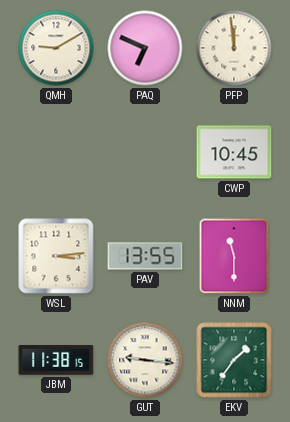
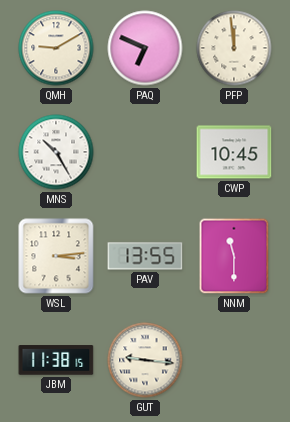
MNS: none -> 10:25 (56, 152)
EKV: 1:36 -> none (234, 360)
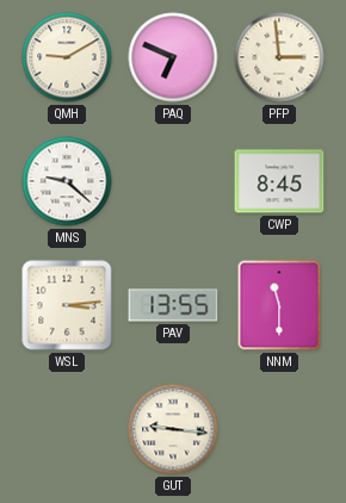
PFP: 11:59 -> 2:59 (279, 57)
MNS: 10:25 -> 9:22 (67, 181)
CWP: 10:45 -> 8:45 (279, 181)
JBM: 11:38 -> none (56, 360)
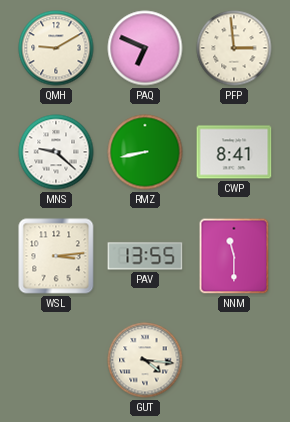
RMZ: none -> 8:43 (145, 152)
CWP: 8:45 -> 8:41 (234, 152)
GUT: 9:16 -> 4:16 (145, 360)
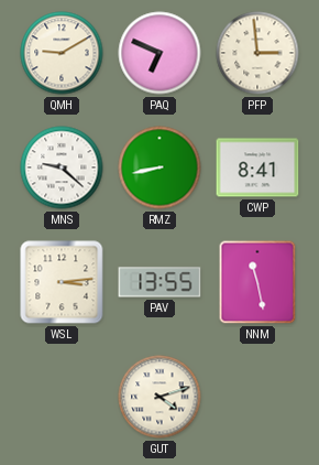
NNM: 11:30 -> 11:28 (257, 282)
GUT: 4:16 -> 4:12 (159, 397)
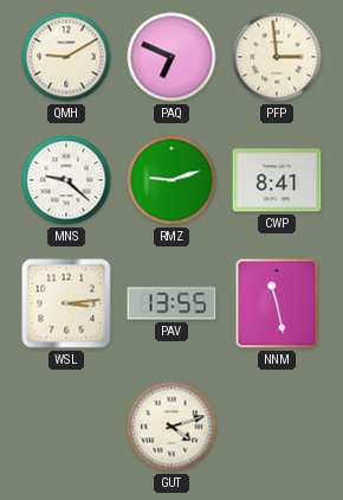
RMZ: 8:43 -> 9:12 (171, 180)
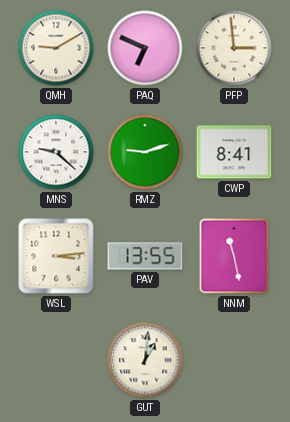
GUT: 4:12 -> 1:01 (145, 360)
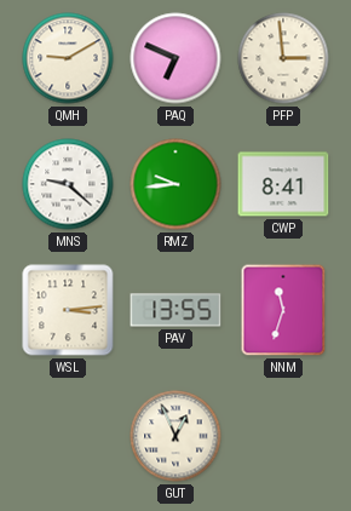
RMZ: 9:12 -> 9:44 (175, 184)
NNM: 11:28 -> 11:33 (283, 310)
GUT: 1:01 -> 12:56 (175, 436)
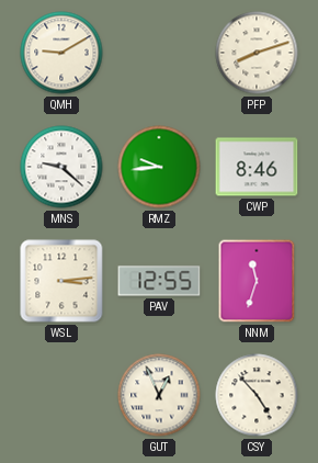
PAQ: 6:49 -> none (175, 58)
PFP: 2:59 -> 8:12 (257, 53)
CWP: 8:41 -> 8:46 (257, 167)
PAV: 13:55 -> 12:55 (159, 281)
CSY: none -> 4:53 (257, 395)
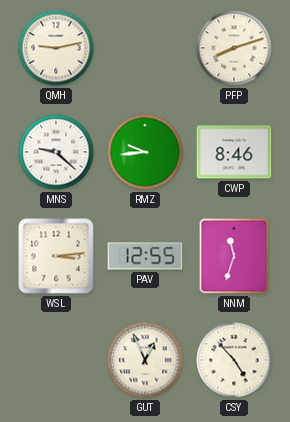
QMH: 9:10 -> 9:13 (56, 48)
